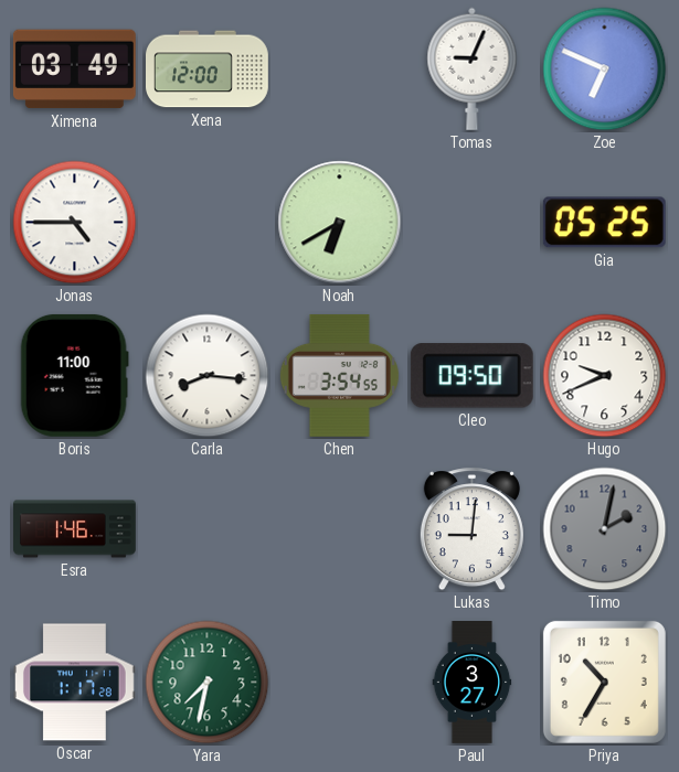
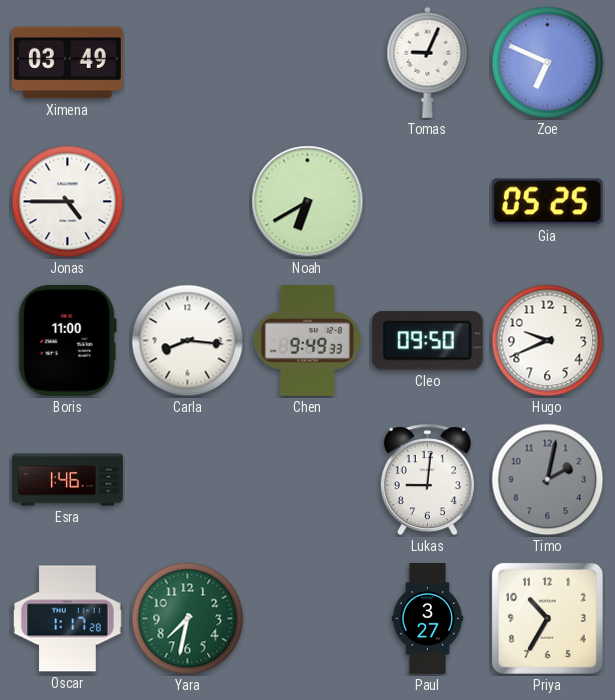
Xena: 12:00 -> none (208, 69)
Chen: 3:54 -> 9:49 (307, 340)
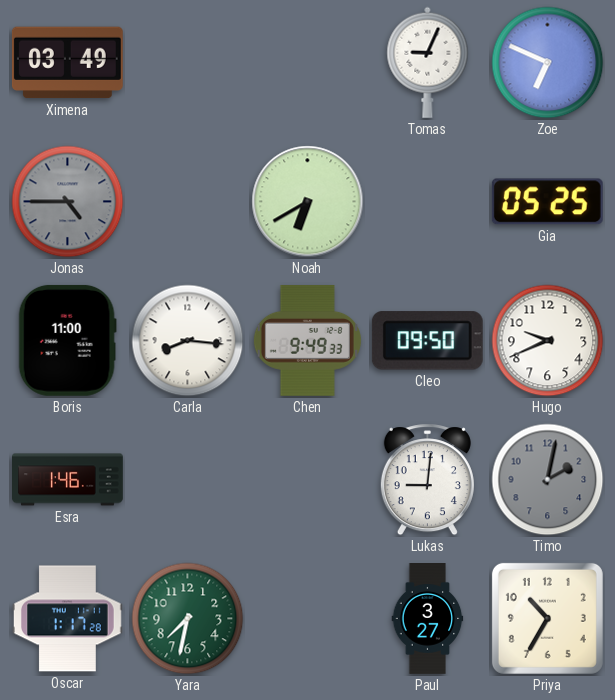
Jonas dial: white -> grey (68, 202)
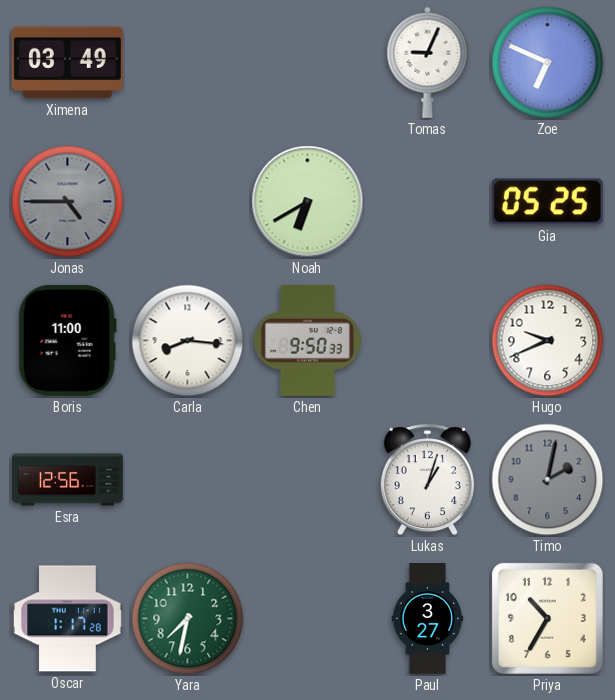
Chen: 9:49 -> 9:50 (307, 340)
Cleo: 09:50 -> none (427, 341)
Esra: 1:46 -> 12:56 (68, 480)
Lukas: 9:01 -> 1:03 (427, 480)
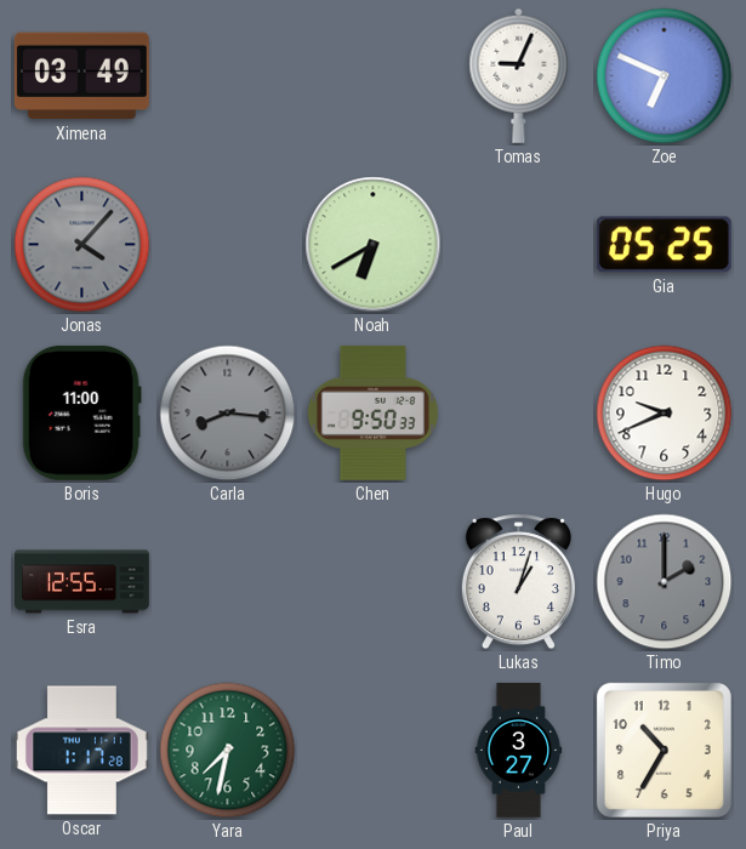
Jonas: 4:45 -> 4:07 (82, 245)
Carla dial: white -> grey (228, 414)
Esra: 12:56 -> 12:55 (82, 582)
Timo: 2:02 -> 2:00 (665, 582)
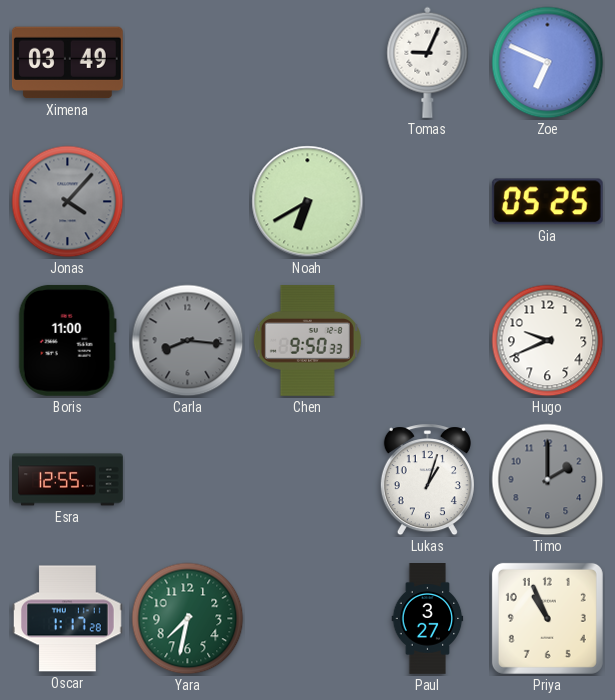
Priya: 10:35 -> 10:56 (547, 618)
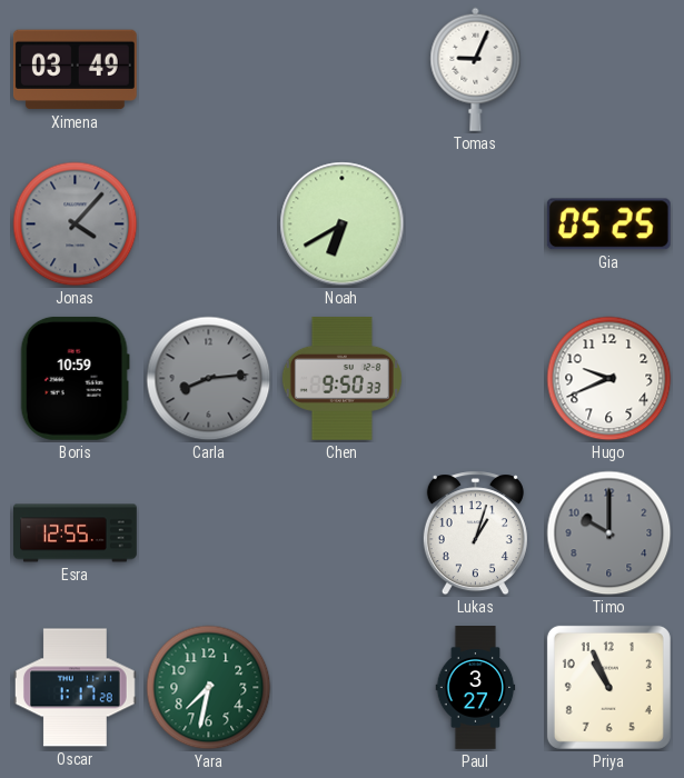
Zoe: 6:49 -> none (548, 63)
Boris: 11:00 -> 10:59 (75, 378)
Carla: 8:16 -> 8:14 (209, 379)
Timo: 2:00 -> 10:00 (609, 533)
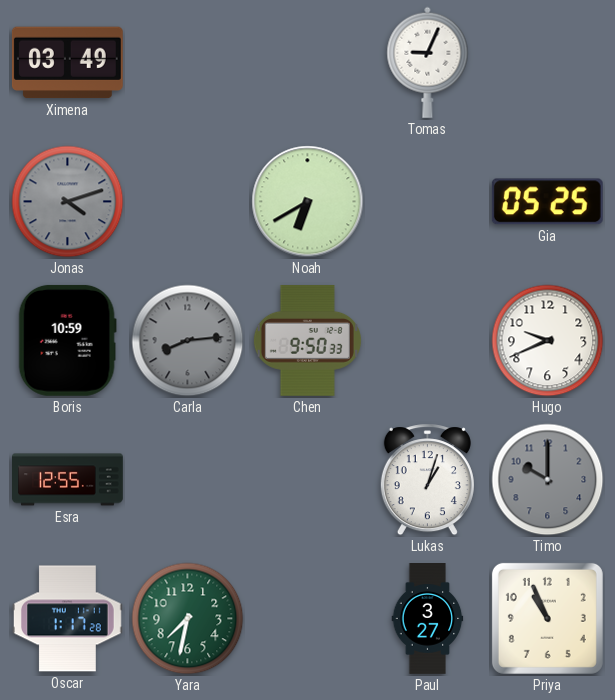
Jonas: 4:07 -> 4:12 (68, 202)
